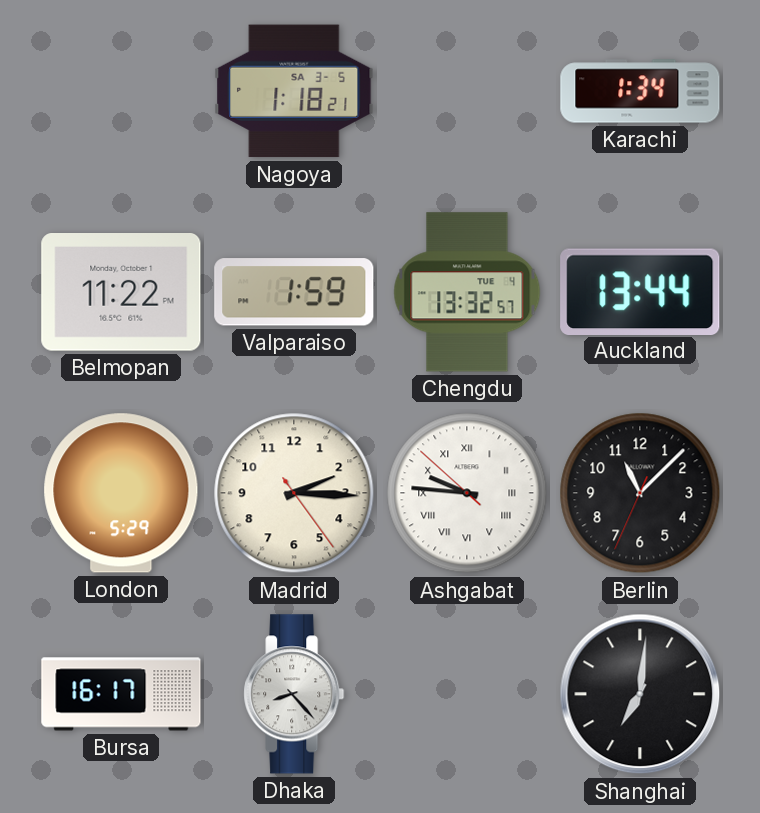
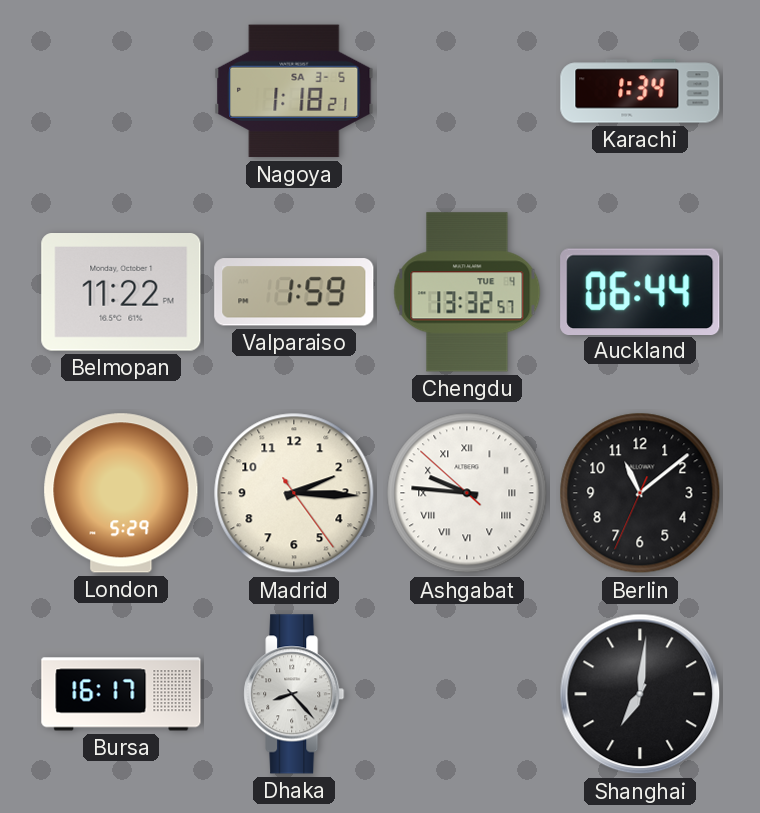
Auckland: 13:44 -> 06:44 (640, 291)
Berlin: 11:07 -> 11:08 (640, 493)
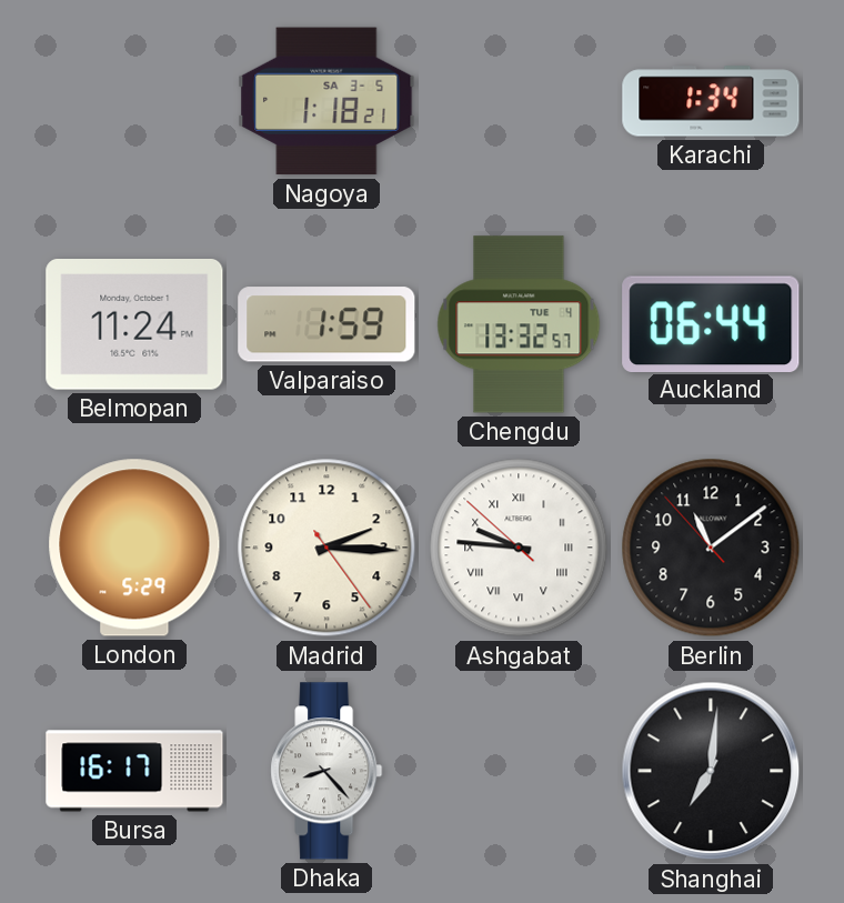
Belmopan: 11:22 -> 11:24 (134, 324)
Berlin: 11:08:34 -> 11:08:53 (711, 548)
